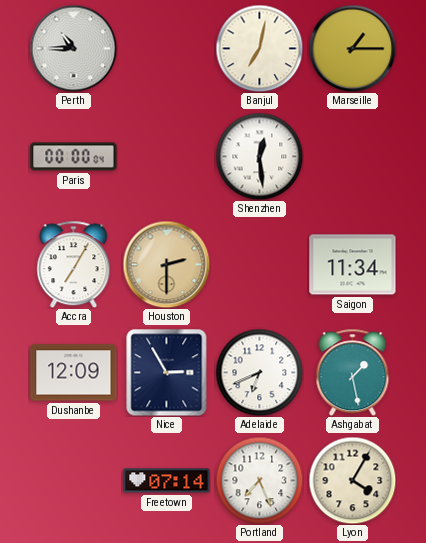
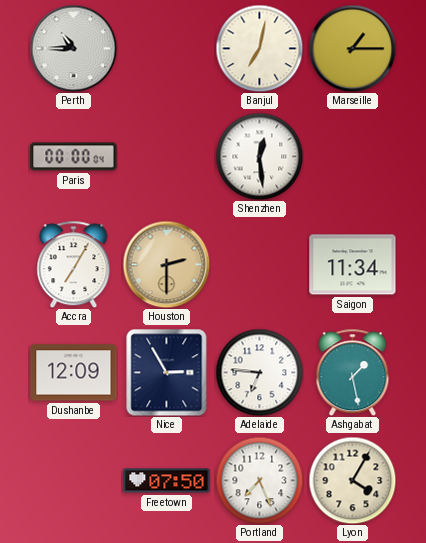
Adelaide: 6:41 -> 6:46 (259, 372)
Freetown: 07:14 -> 07:50 (167, 481)
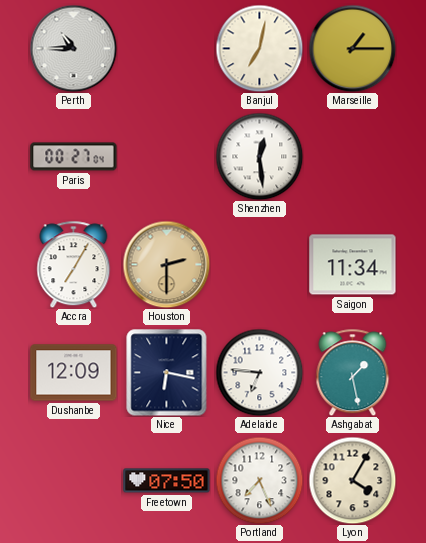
Paris: 00:00 -> 00:27 (74, 157)
Nice: 2:55 -> 6:17 (167, 372)
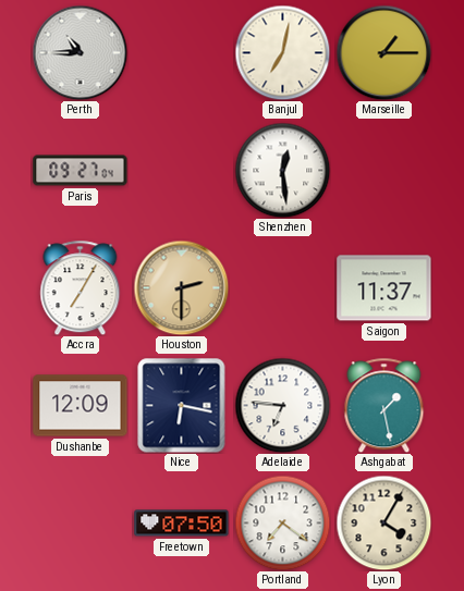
Paris: 00:27 -> 09:27 (81, 171)
Saigon: 11:34 -> 11:37 (384, 288)
Portland: 7:26 -> 7:21 (282, 522)
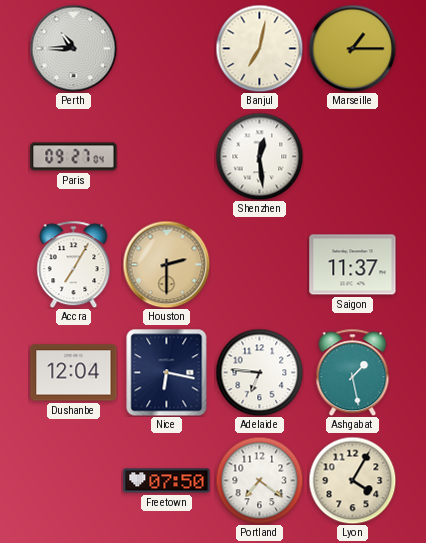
Dushanbe: 12:09 -> 12:04 (74, 373)
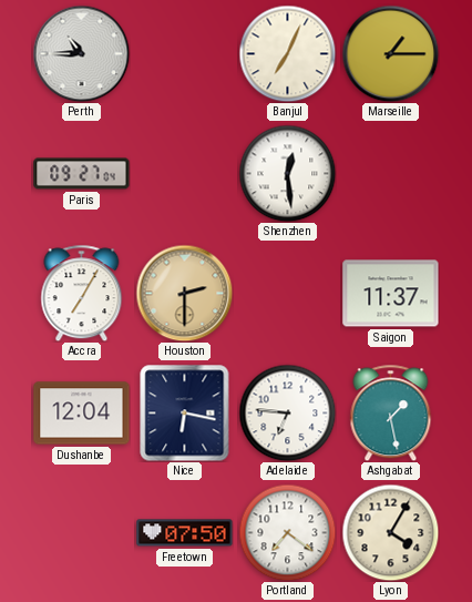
Banjul: 7:02 -> 7:04 (287, 53)
